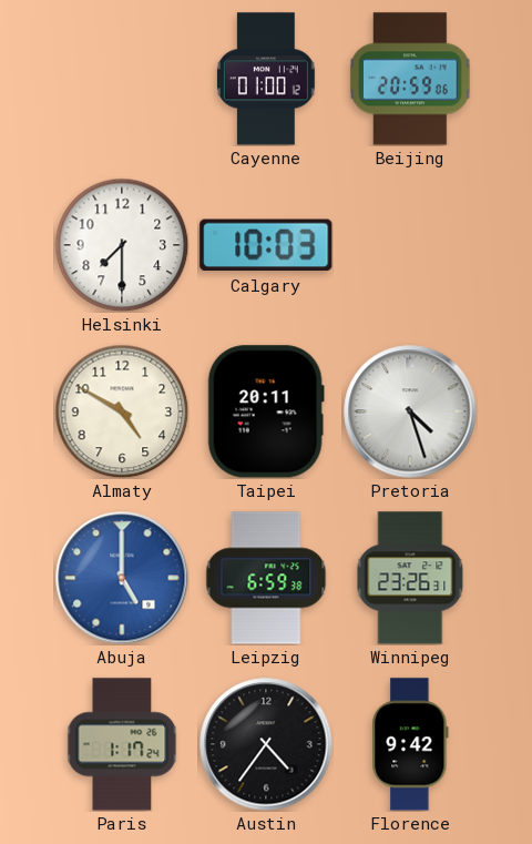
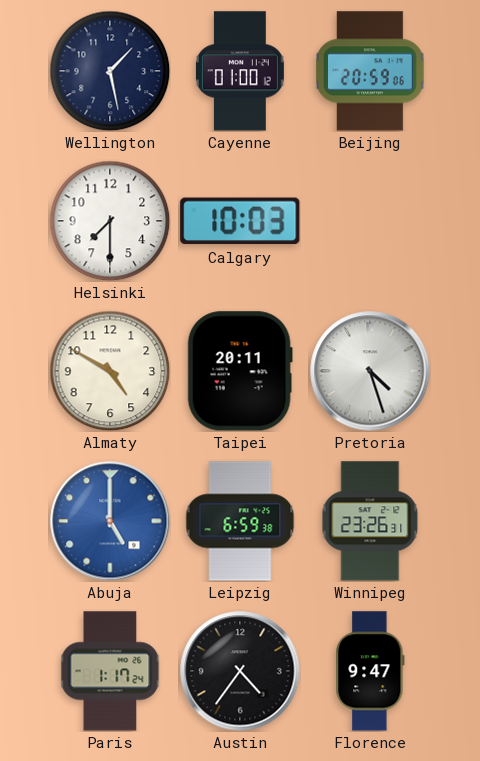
Wellington: none -> 1:28 (110, 71)
Florence: 9:42 -> 9:47 (370, 671)
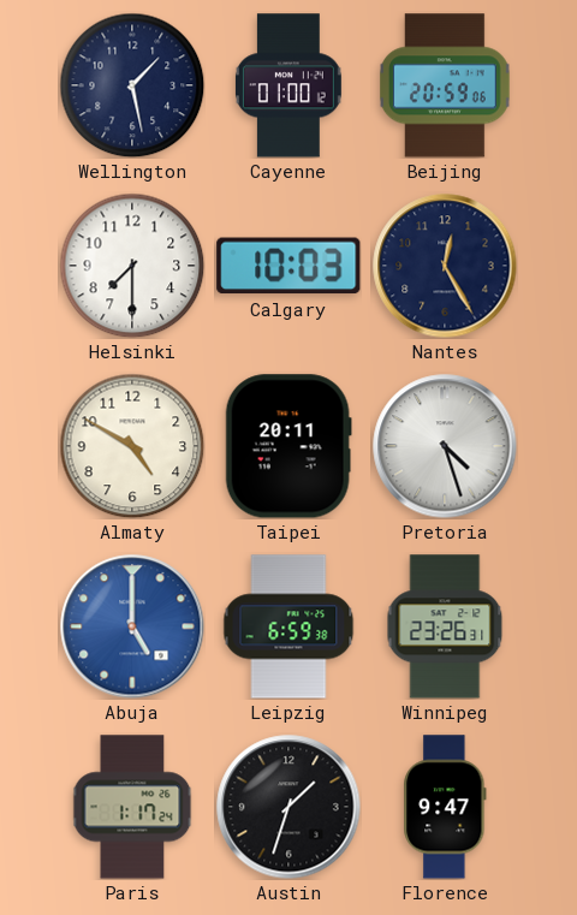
Nantes: none -> 12:25 (445, 266)
Austin: 4:36 -> 1:33 (288, 807)
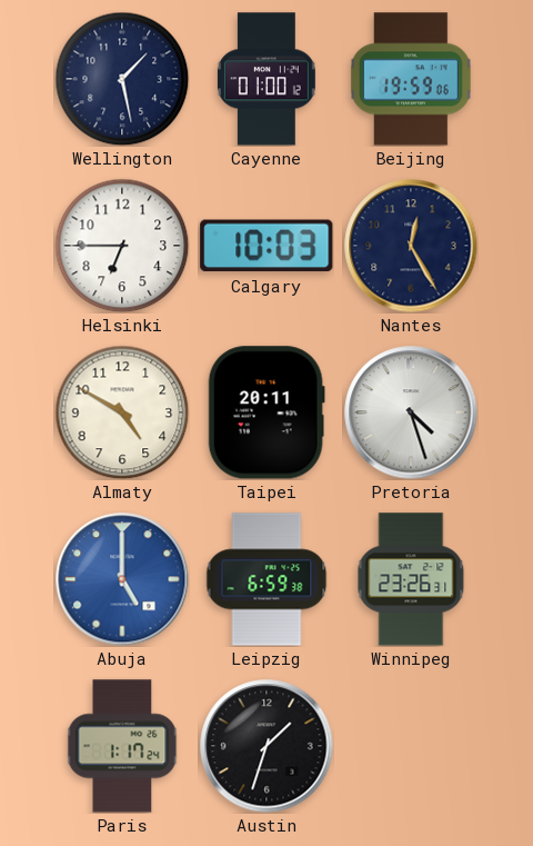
Beijing: 20:59 -> 19:59 (412, 79)
Helsinki: 7:30 -> 6:45 (122, 246)
Florence: 9:47 -> none (445, 807)
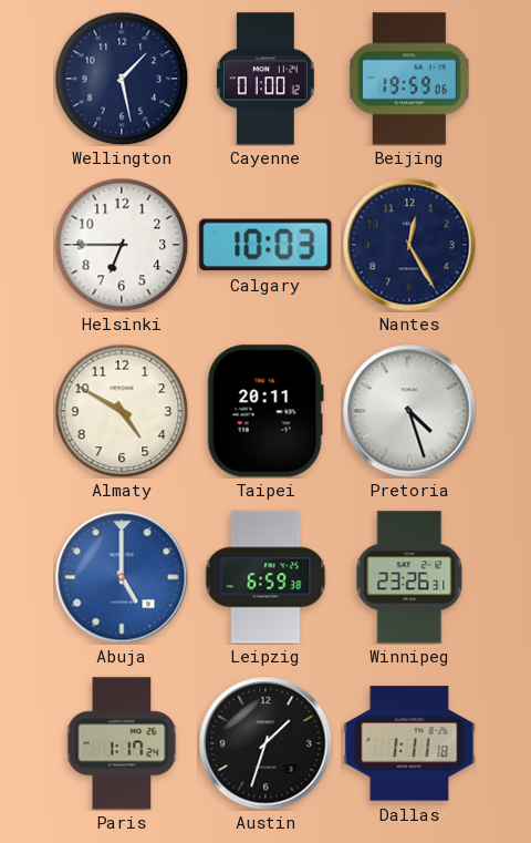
Dallas: none -> 1:11 (409, 743)
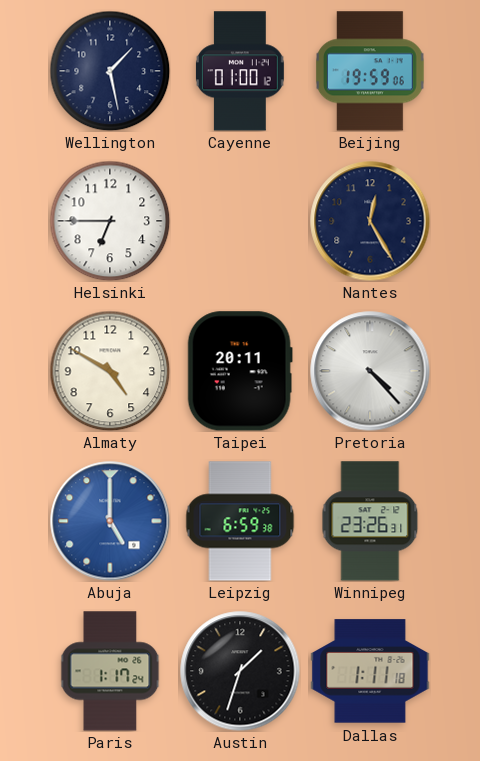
Calgary: 10:03 -> none (265, 245)
Pretoria: 4:27 -> 4:23 (370, 371)
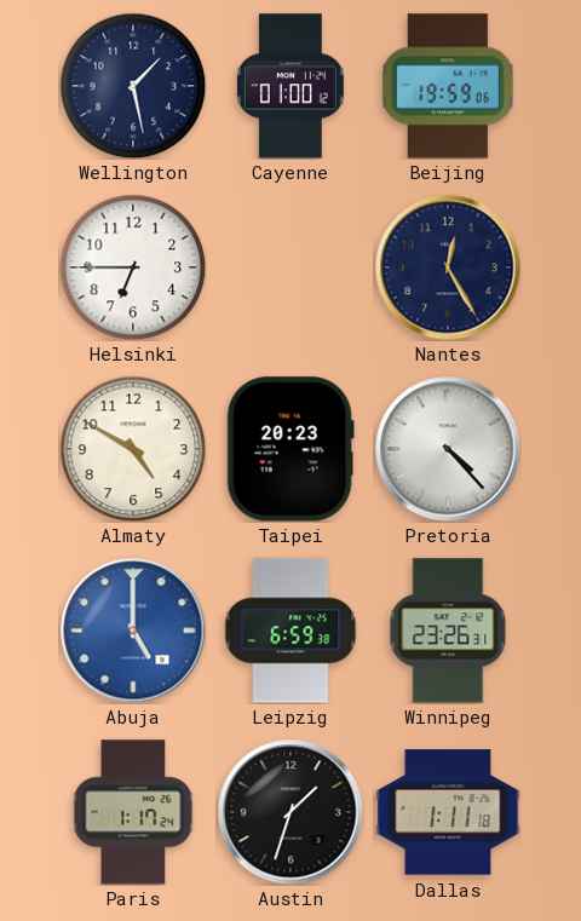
Taipei: 20:11 -> 20:23 (290, 449)
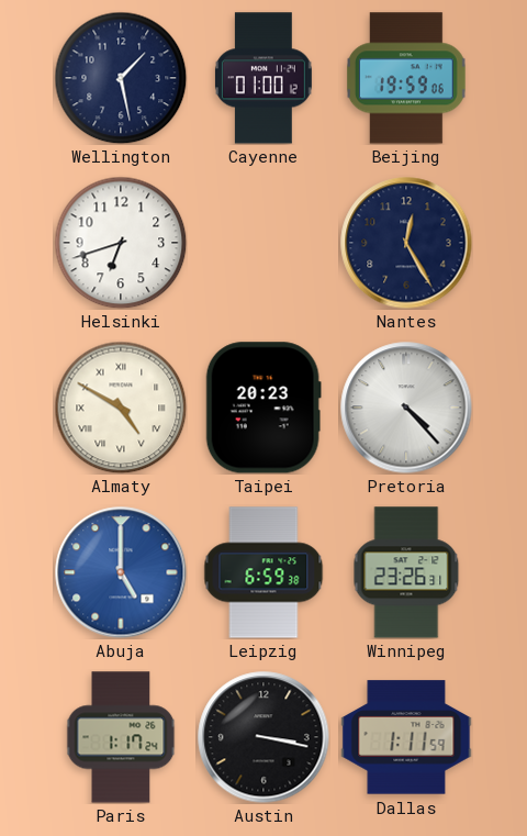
Helsinki: 6:45 -> 6:42 (121, 243)
Almaty numerals: Arabic -> Roman (121, 408)
Austin: 1:33 -> 3:17 (263, 737)
Dallas: 1:11:18 -> 1:11:59 (406, 737)
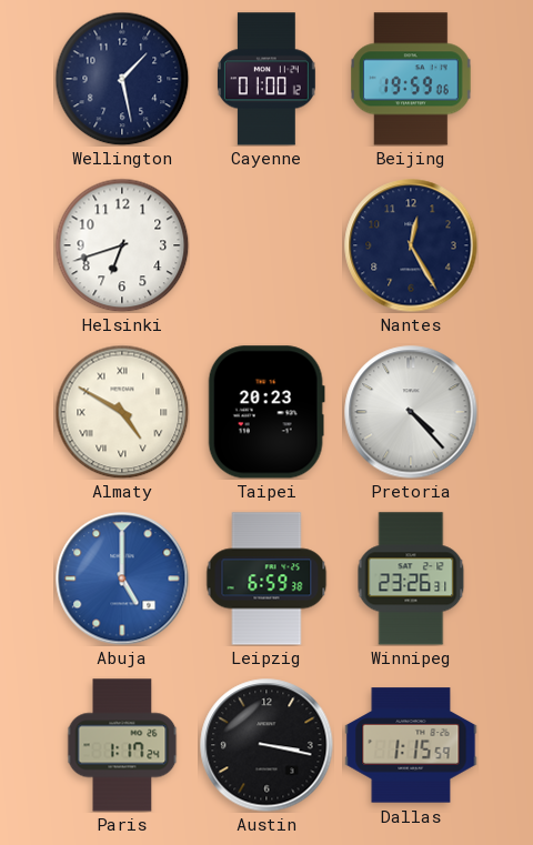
Dallas: 1:11 -> 1:15 (411, 745)
